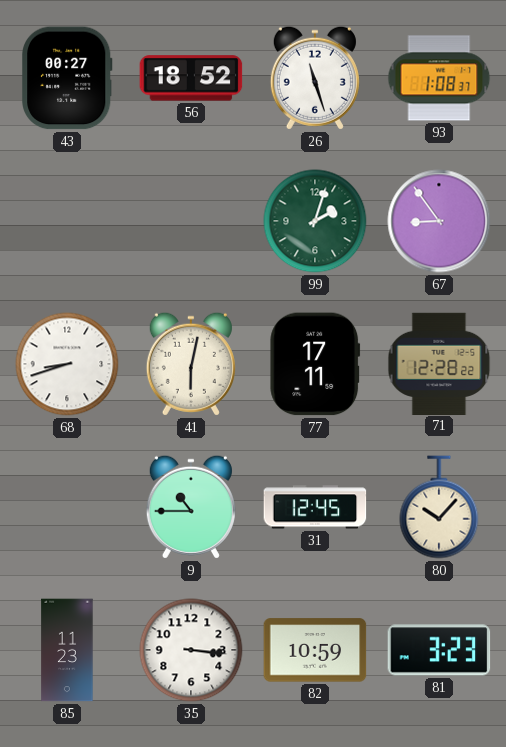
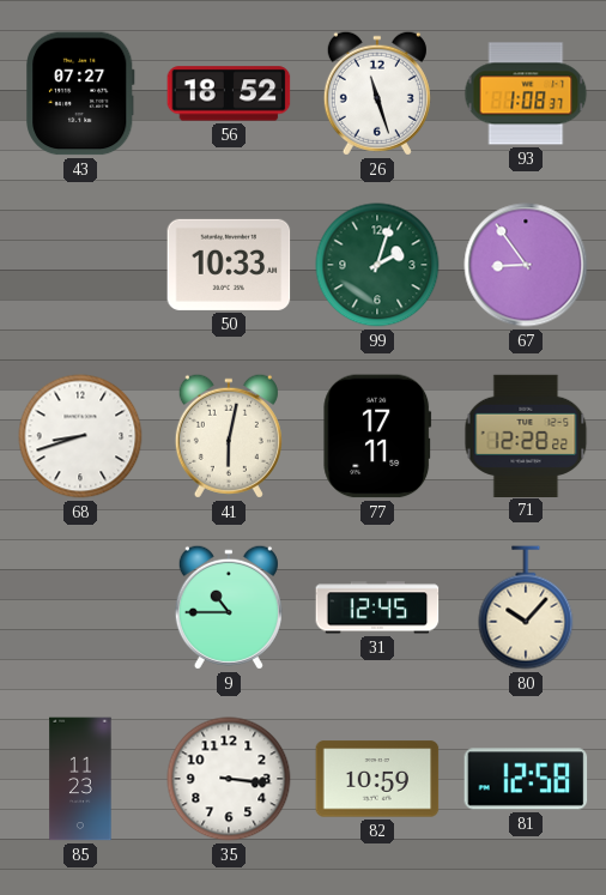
43: 00:27 -> 07:27 (81, 93)
50: none -> 10:33 (229, 265)
81: 3:23 -> 12:58 (526, 779)
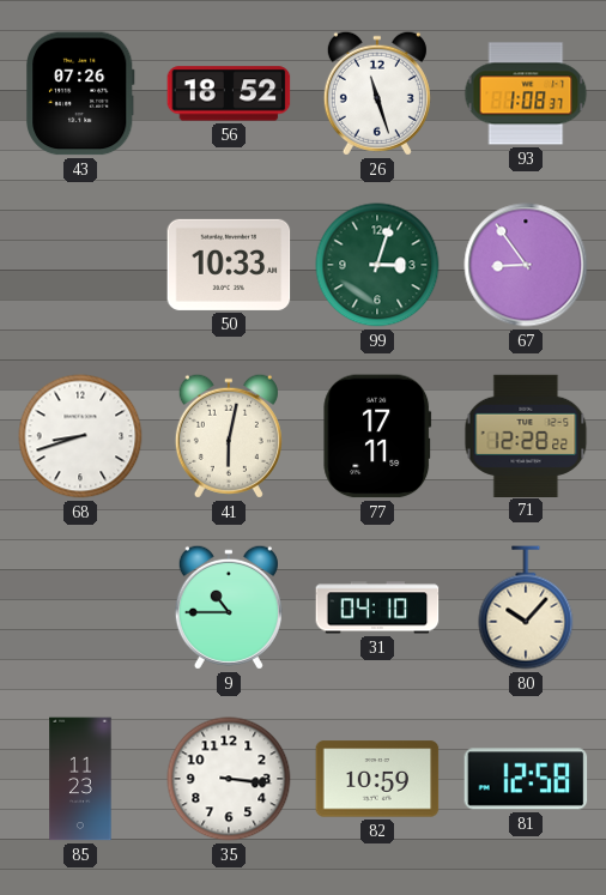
43: 07:27 -> 07:26 (81, 93)
99: 2:03 -> 3:03 (377, 265)
31: 12:45 -> 04:10 (377, 607)
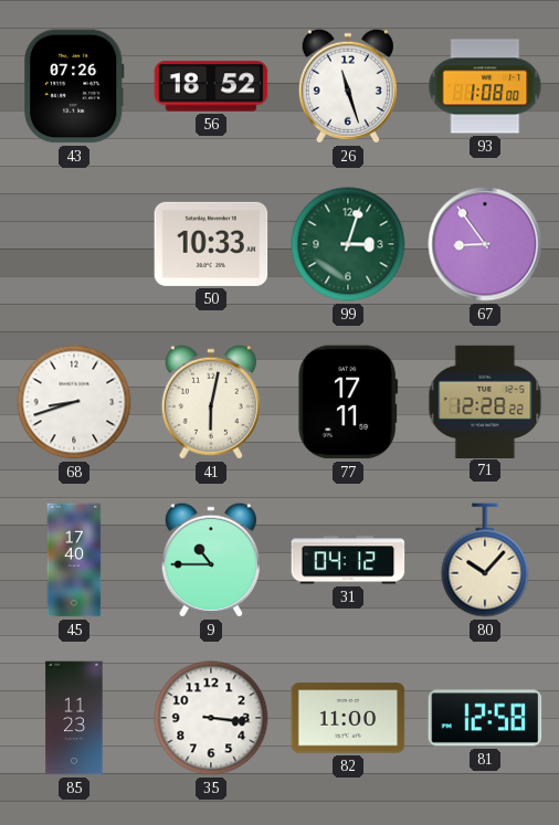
93: 1:08:37 -> 1:08:00 (485, 86)
45: none -> 17:40 (74, 560)
31: 04:10 -> 04:12 (348, 560)
82: 10:59 -> 11:00 (348, 718)
